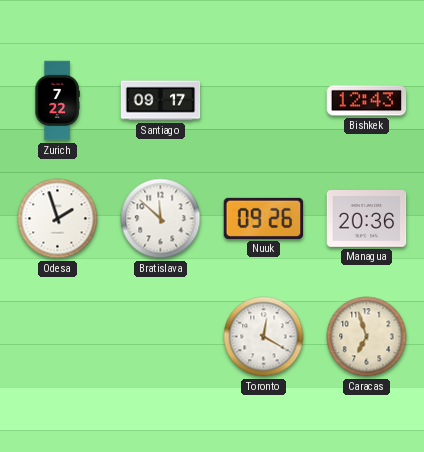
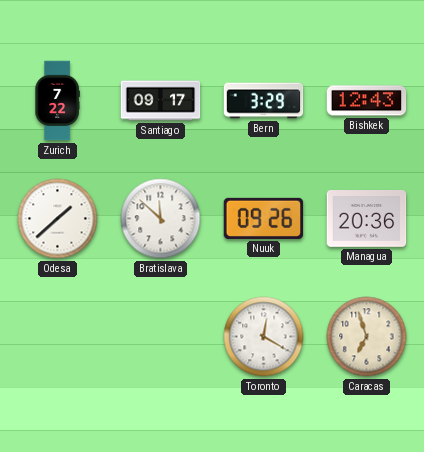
Bern: none -> 3:29 (264, 101)
Odesa: 1:57 -> 1:38 (58, 219)
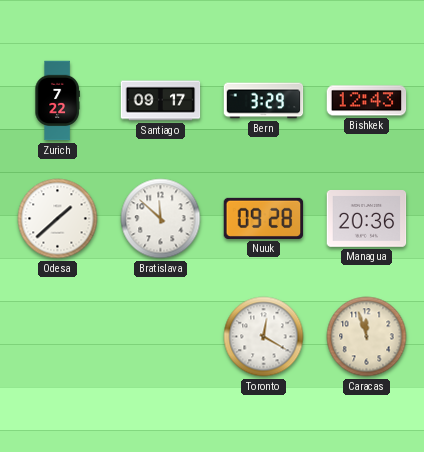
Nuuk: 09:26 -> 09:28 (264, 218)
Caracas: 6:57 -> 11:57 (367, 337)
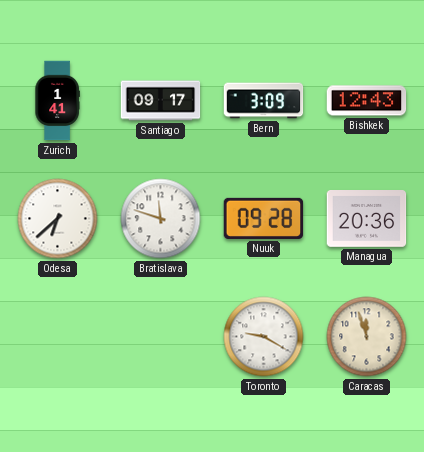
Zurich: 7:22 -> 1:41 (57, 101)
Bern: 3:29 -> 3:09 (264, 101)
Odesa: 1:38 -> 6:38 (58, 219)
Bratislava: 11:52 -> 11:48 (161, 219)
Toronto: 12:20 -> 9:20 (264, 337)
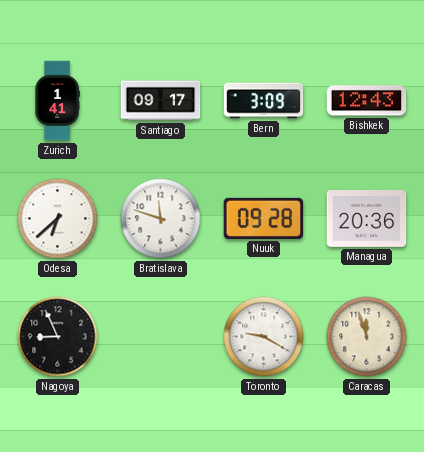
Nagoya: none -> 8:56 (58, 337)
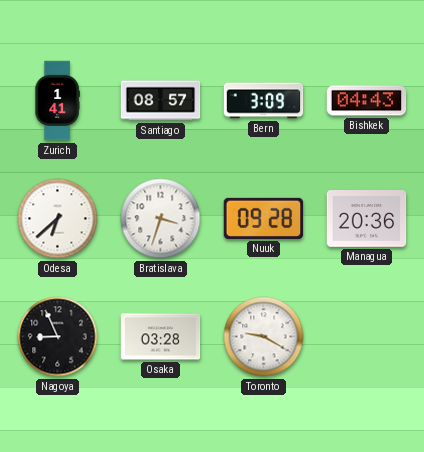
Santiago: 09:17 -> 08:57 (161, 101)
Bishkek: 12:43 -> 04:43 (367, 101)
Bratislava: 11:48 -> 3:33 (161, 219)
Osaka: none -> 03:28 (161, 337)
Caracas: 11:57 -> none (367, 337)
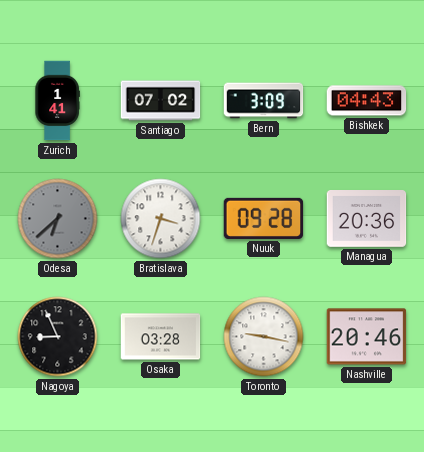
Santiago: 08:57 -> 07:02 (161, 101)
Odesa dial: white -> grey (58, 219)
Toronto: 9:20 -> 9:17 (264, 337)
Nashville: none -> 20:46 (367, 337)
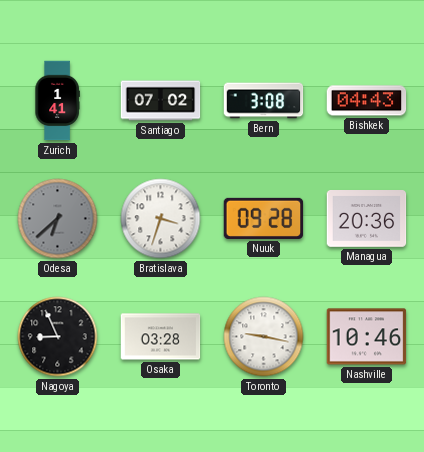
Bern: 3:09 -> 3:08 (264, 101)
Nashville: 20:46 -> 10:46 (367, 337)
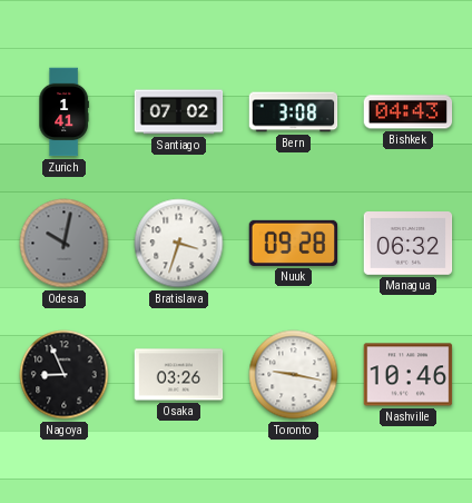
Odesa: 6:38 -> 10:02 (65, 244)
Managua: 20:36 -> 06:32 (409, 244)
Osaka: 03:28 -> 03:26 (179, 375)
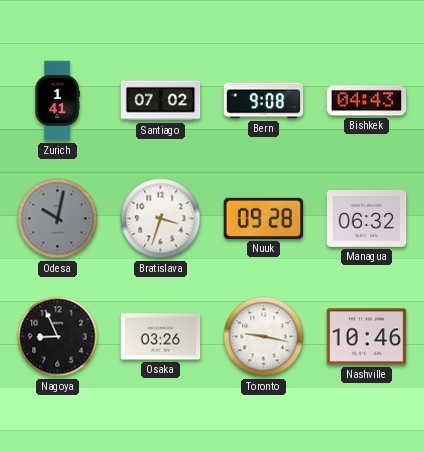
Bern: 3:08 -> 9:08 (264, 101)
